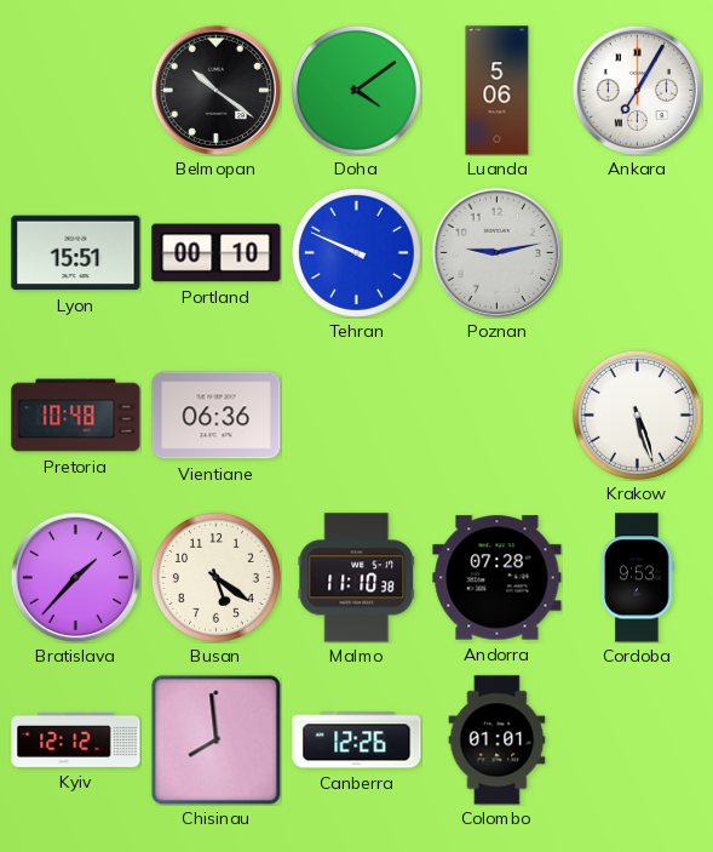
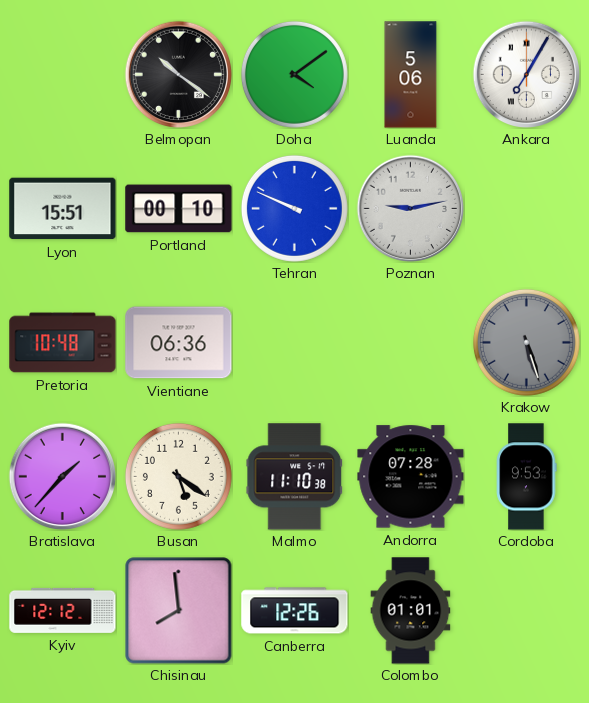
Krakow dial: white -> grey (526, 342)
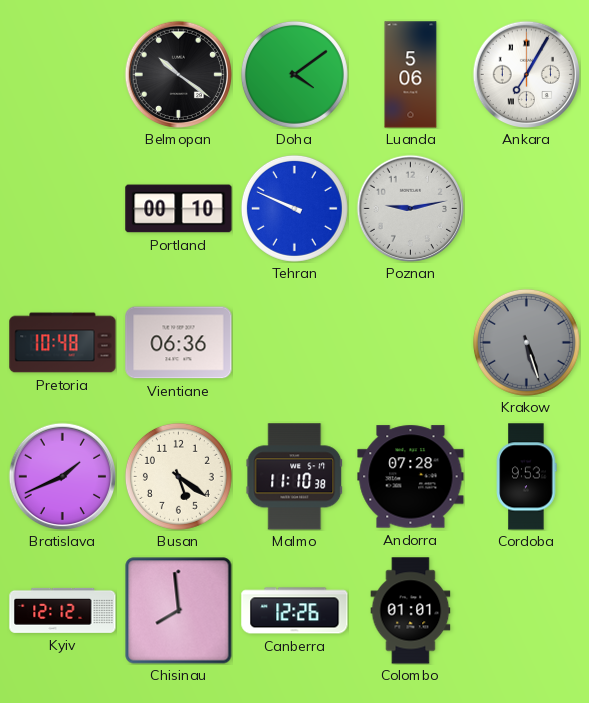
Lyon: 15:51 -> none (63, 209)
Bratislava: 1:37 -> 1:41 (62, 476)
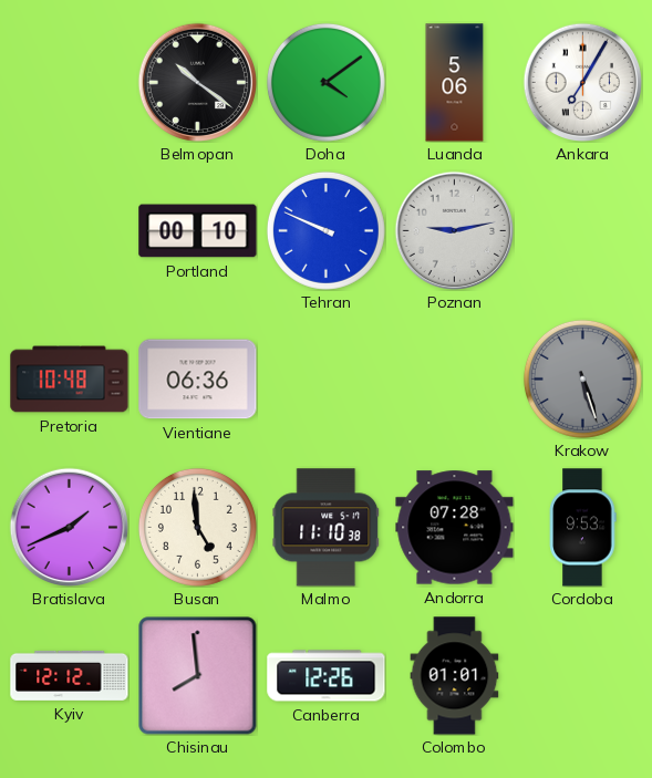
Busan: 5:21 -> 4:59 (197, 527)
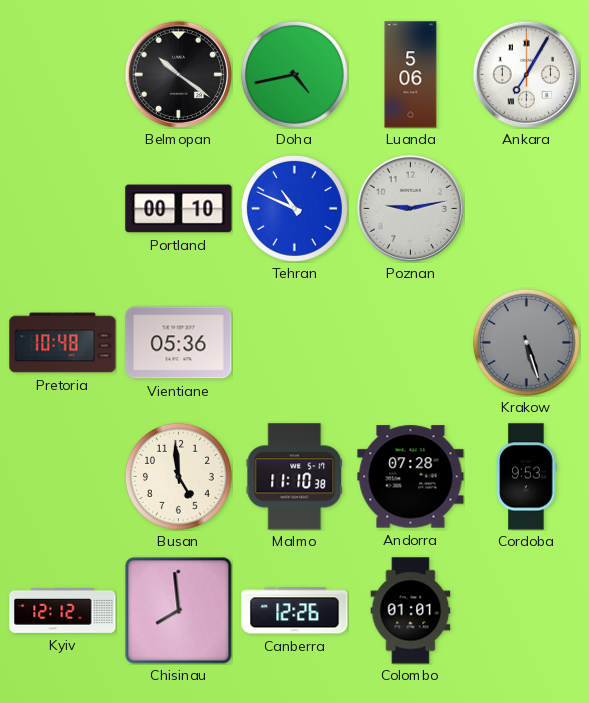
Doha: 4:09 -> 4:43 (294, 74)
Tehran: 9:49 -> 10:49 (294, 208)
Vientiane: 06:36 -> 05:36 (179, 343)
Bratislava: 1:41 -> none (69, 527)
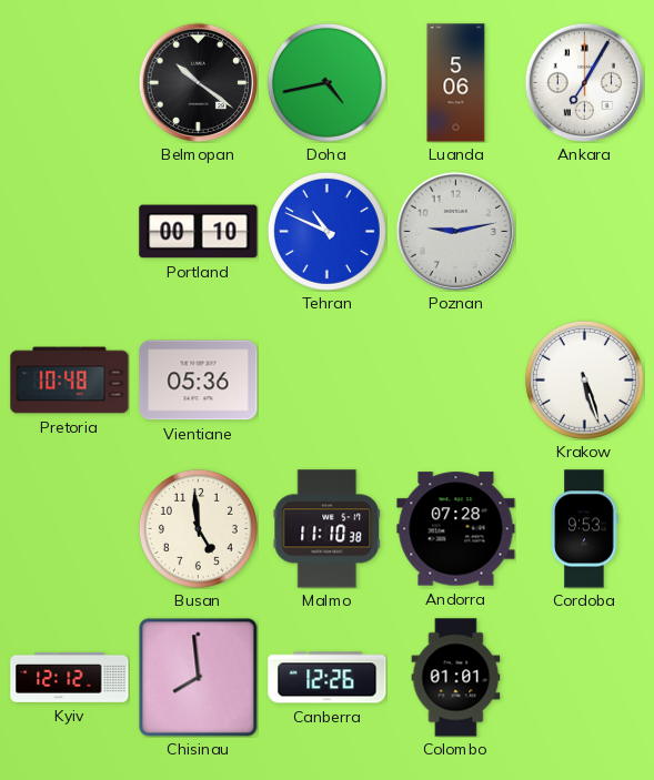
Krakow dial: grey -> white (584, 379)
